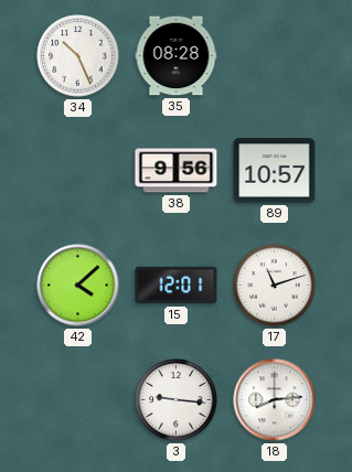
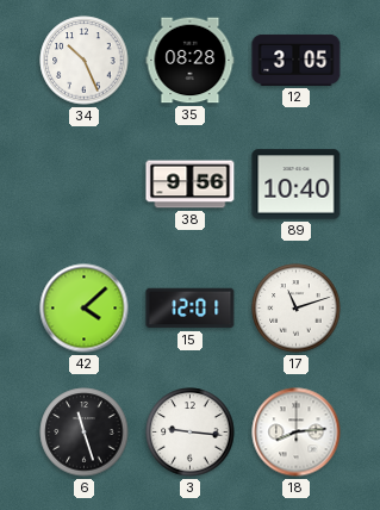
12: none -> 3:05 (297, 60)
89: 10:57 -> 10:40 (297, 185)
6: none -> 11:27 (85, 433)
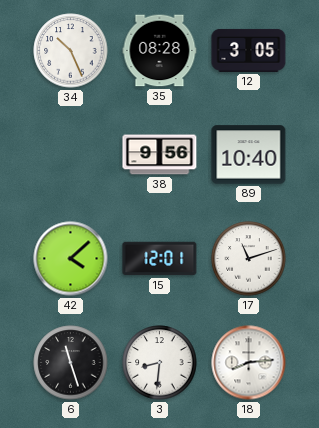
3: 9:16 -> 8:31 (160, 363)
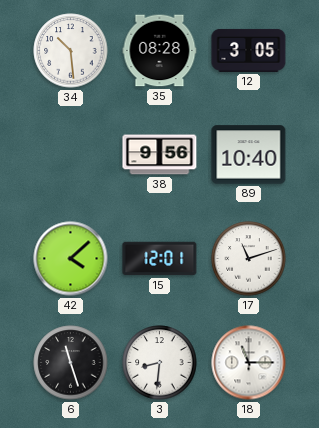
34: 10:26 -> 10:29 (71, 51)
18: 8:14 -> 11:15 (249, 363)
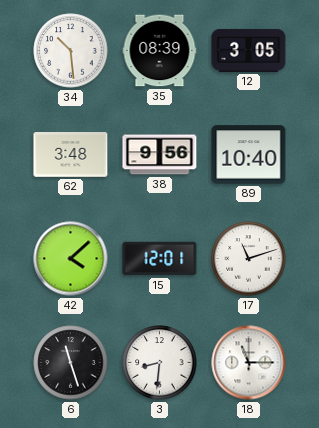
35: 08:28 -> 08:39 (160, 51)
62: none -> 3:48 (71, 155)
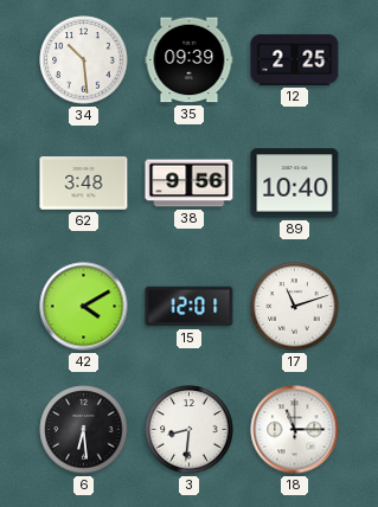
35: 08:39 -> 09:39 (190, 60)
12: 3:05 -> 2:25 (295, 59)
42: 4:08 -> 4:10 (84, 307)
6: 11:27 -> 6:29 (84, 430)
